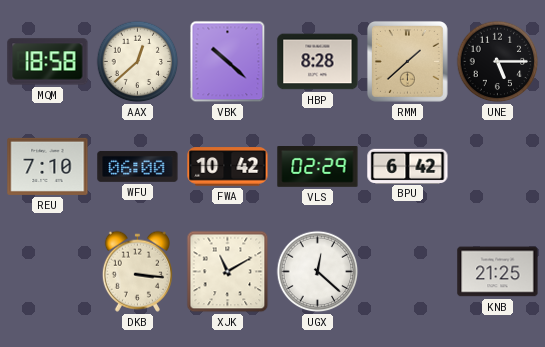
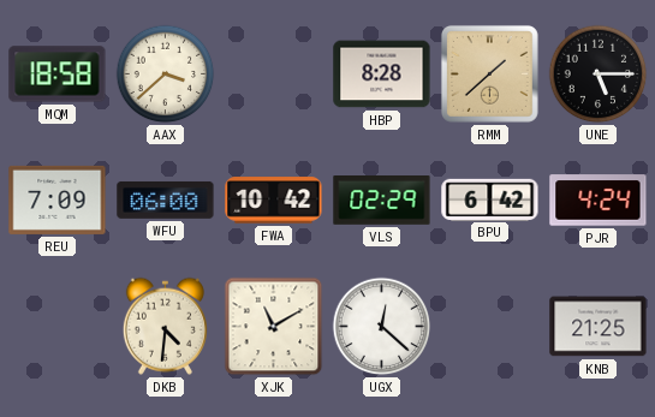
AAX: 12:38 -> 3:38 (166, 75)
VBK: 10:22 -> none (228, 62)
REU: 7:10 -> 7:09 (58, 199)
PJR: none -> 4:24 (599, 201)
DKB: 3:16 -> 4:31 (165, 326)
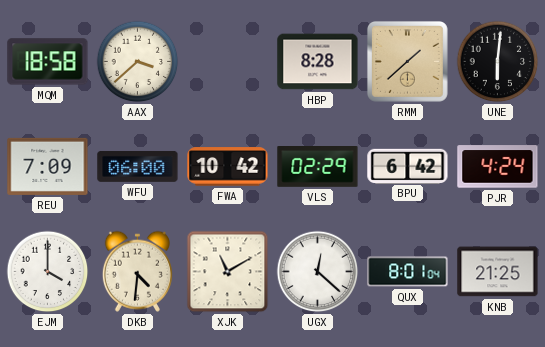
UNE: 5:15 -> 6:01 (498, 62)
EJM: none -> 4:00 (48, 272)
QUX: none -> 8:01 (408, 272)
